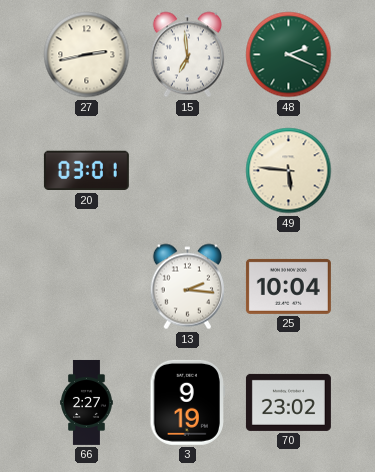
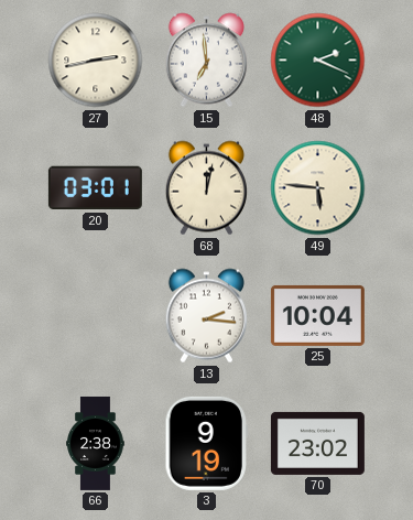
68: none -> 12:02 (206, 188)
66: 2:27 -> 2:38 (96, 443)
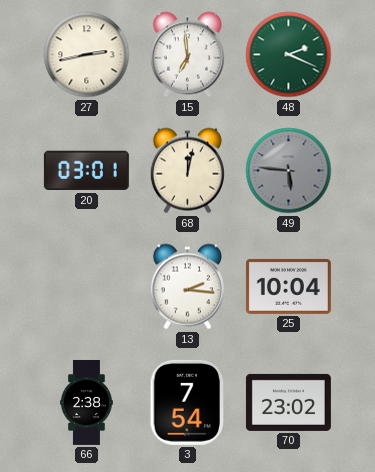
49 dial: cream -> grey (289, 171)
3: 9:19 -> 7:54 (187, 402)
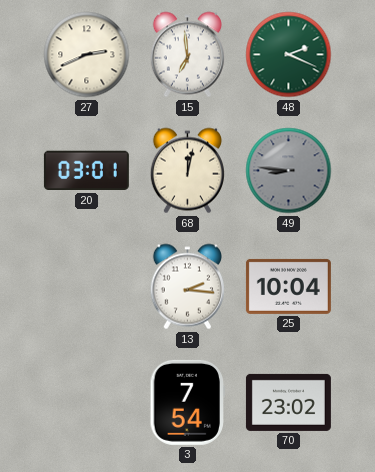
27: 2:43 -> 2:41 (87, 55)
49: 5:46 -> 8:46 (289, 171)
66: 2:38 -> none (87, 402)
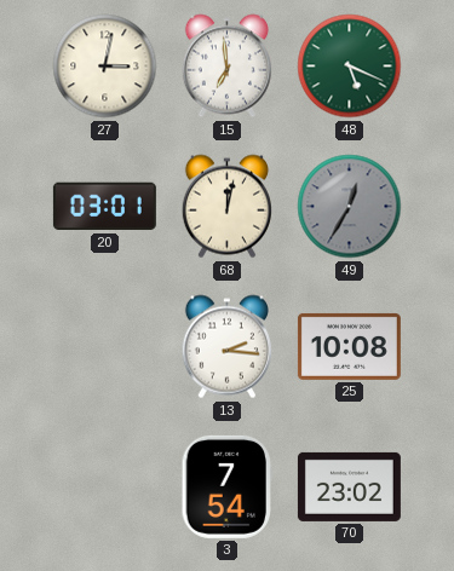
27: 2:41 -> 3:02 (105, 67)
48: 2:19 -> 5:19 (350, 67)
49: 8:46 -> 12:35 (350, 207)
25: 10:04 -> 10:08 (349, 346)
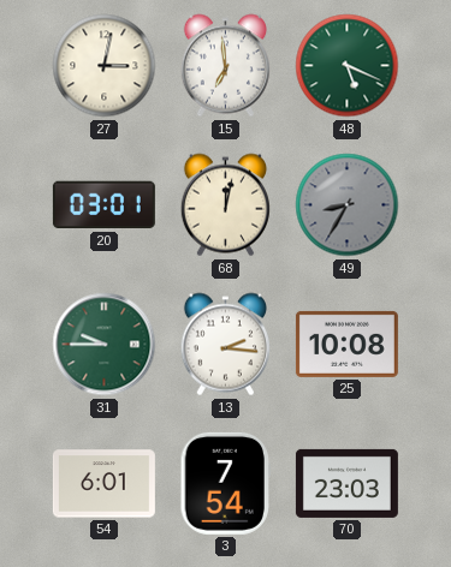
49: 12:35 -> 8:35 (348, 205)
31: none -> 9:45 (105, 345)
54: none -> 6:01 (103, 484)
70: 23:02 -> 23:03 (346, 483)
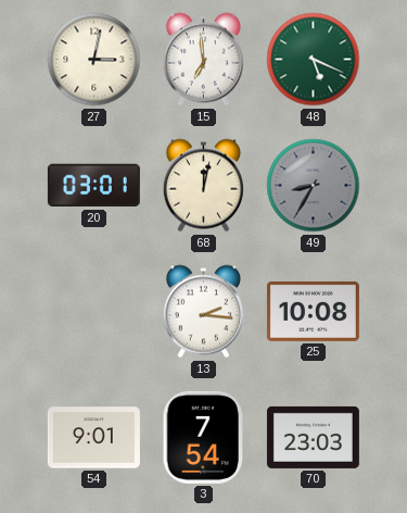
31: 9:45 -> none (105, 345)
54: 6:01 -> 9:01 (93, 438)
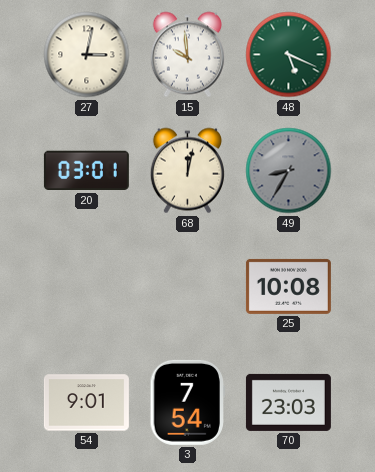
15: 6:59 -> 9:59 (187, 55)
13: 2:16 -> none (203, 312)
